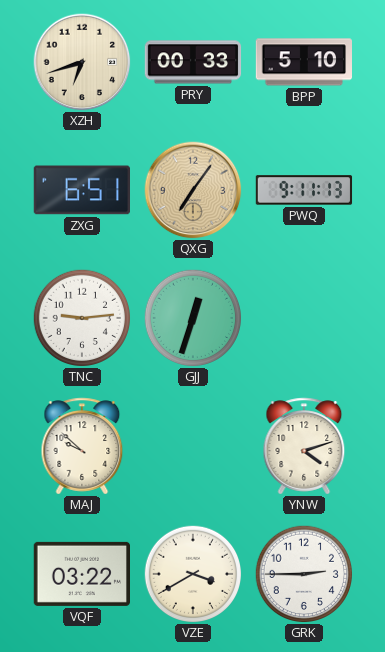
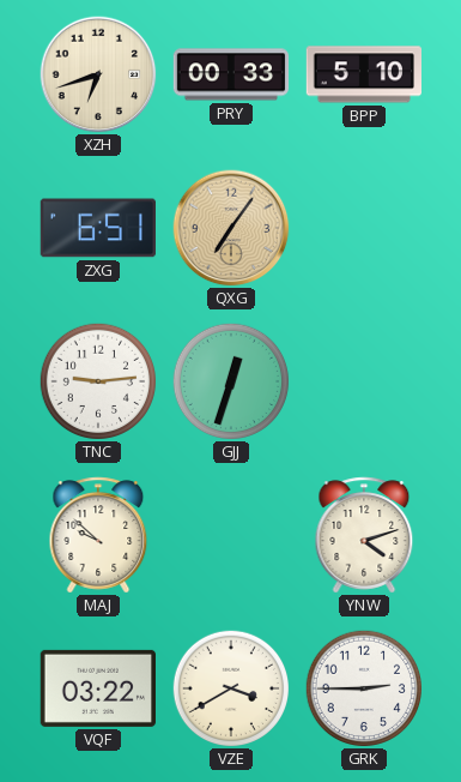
PWQ: 9:11 -> none (304, 190)
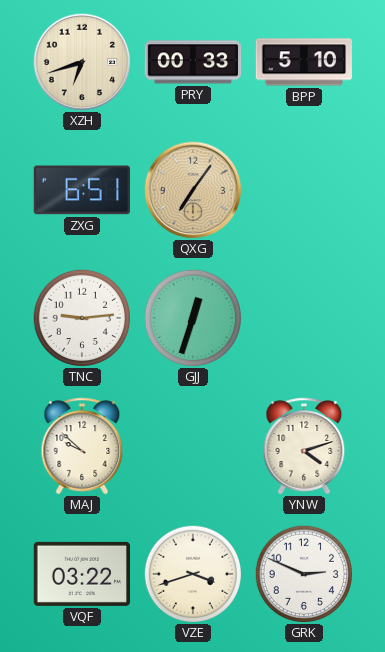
VZE: 3:40 -> 3:42 (192, 573)
GRK: 2:45 -> 2:49 (303, 573)
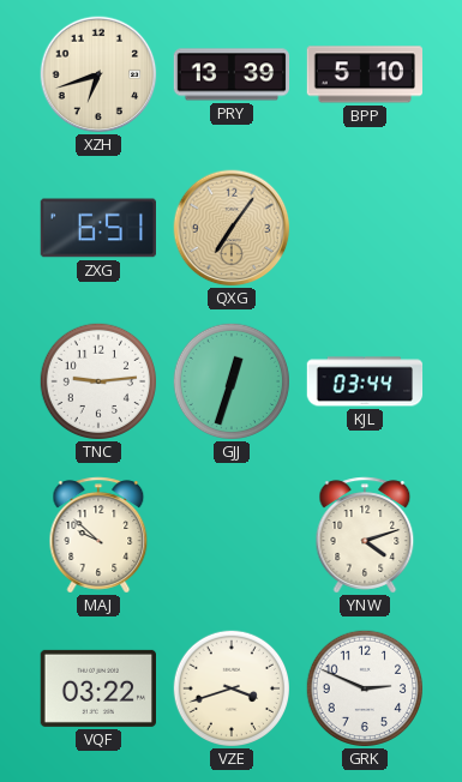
PRY: 00:33 -> 13:39 (232, 74)
KJL: none -> 03:44 (365, 381)
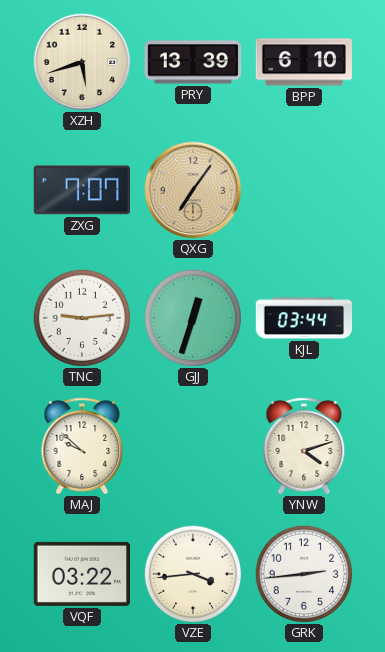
XZH: 6:42 -> 5:42 (82, 62)
BPP: 5:10 -> 6:10 (303, 62)
ZXG: 6:51 -> 7:07 (81, 190)
VZE: 3:42 -> 3:44 (192, 573)
GRK: 2:49 -> 2:44 (303, 573)
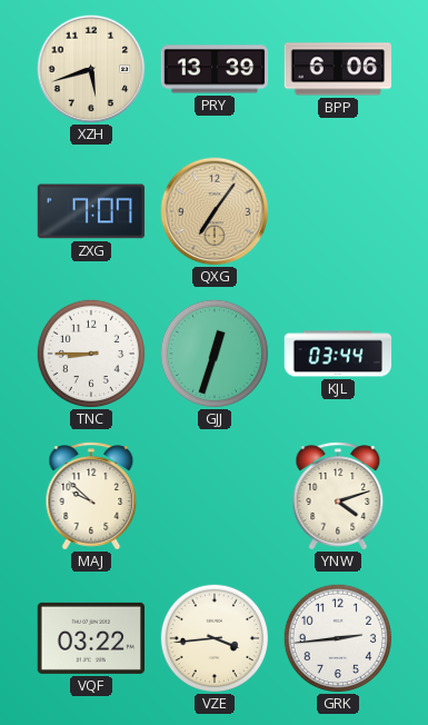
BPP: 6:10 -> 6:06 (337, 69)
TNC: 9:14 -> 8:45 (90, 352)
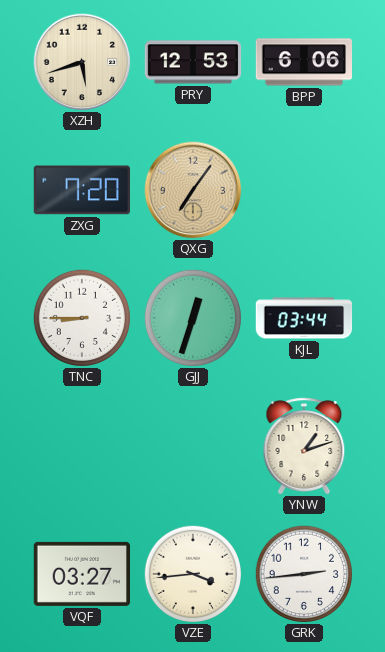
PRY: 13:39 -> 12:53 (193, 62)
ZXG: 7:07 -> 7:20 (81, 190)
MAJ: 9:52 -> none (91, 496)
YNW: 4:12 -> 1:12 (304, 446)
VQF: 03:22 -> 03:27 (81, 574)
